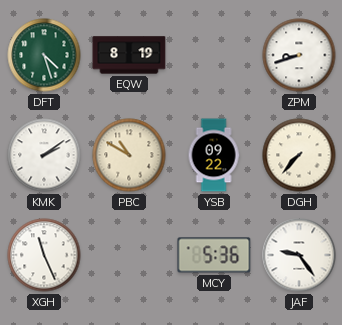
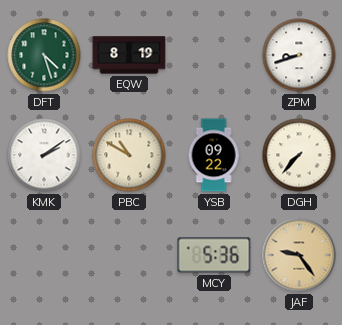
XGH: 11:26 -> none (44, 255)
JAF dial: white -> champagne (299, 255)
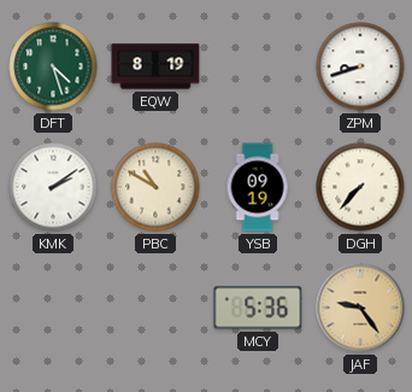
YSB: 09:22 -> 09:19 (258, 187)
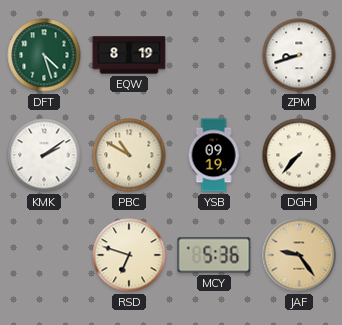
RSD: none -> 6:48 (129, 255)
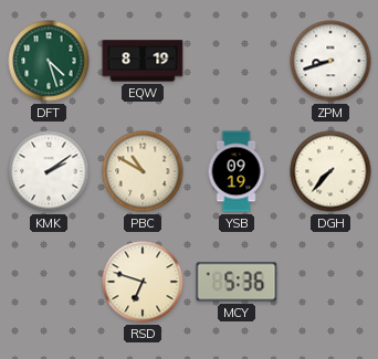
JAF: 9:24 -> none (299, 255)
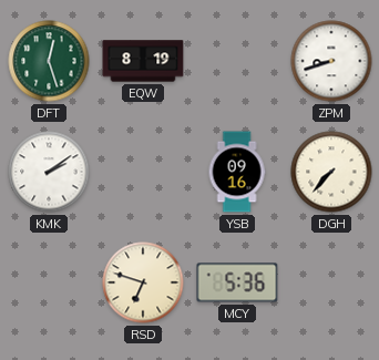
DFT: 4:27 -> 12:27 (49, 61)
PBC: 10:50 -> none (143, 171)
YSB: 09:19 -> 09:16 (237, 172)
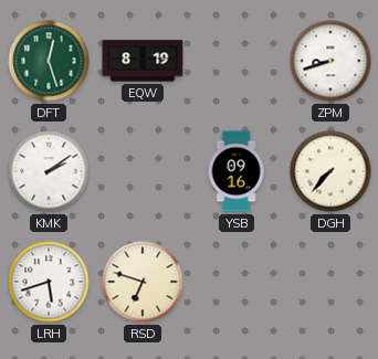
LRH: none -> 5:42 (49, 282)
MCY: 5:36 -> none (237, 282)
